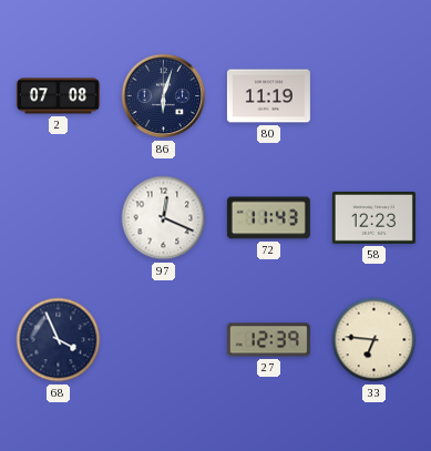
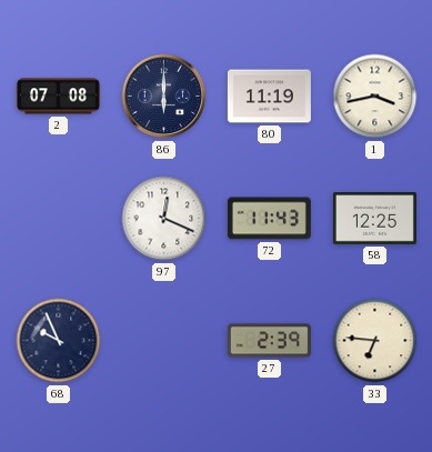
86: 6:03 -> 6:00 (164, 97)
1: none -> 3:43 (375, 97)
58: 12:23 -> 12:25 (374, 219)
68: 3:56 -> 9:56 (59, 341)
27: 12:39 -> 2:39 (269, 341)
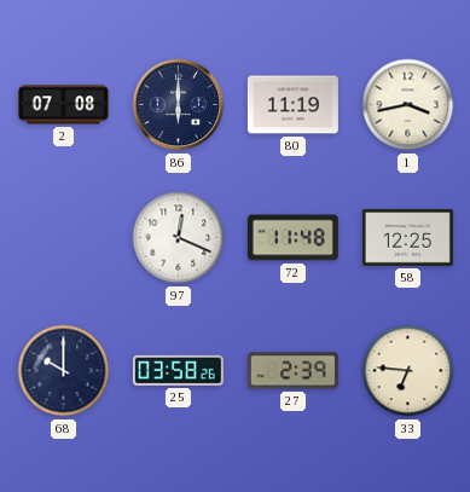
72: 11:43 -> 11:48 (292, 238)
68: 9:56 -> 10:00 (64, 371)
25: none -> 03:58 (178, 370)
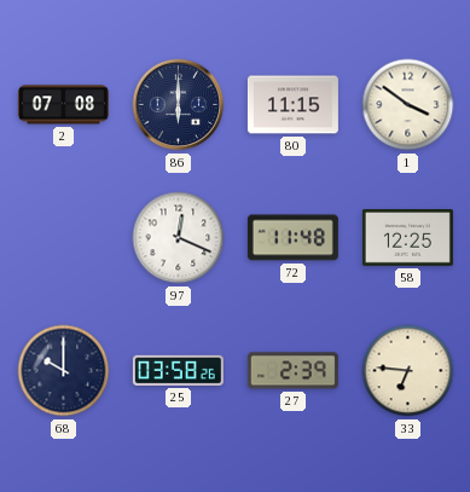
80: 11:19 -> 11:15 (292, 105)
1: 3:43 -> 3:51 (408, 105)
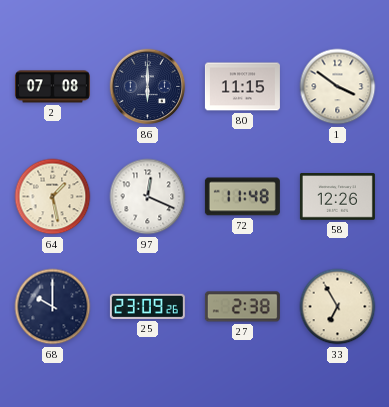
64: none -> 1:28 (53, 197)
58: 12:25 -> 12:26 (337, 197)
25: 03:58 -> 23:09 (147, 306)
27: 2:39 -> 2:38 (242, 307)
33: 6:46 -> 6:55 (338, 307)
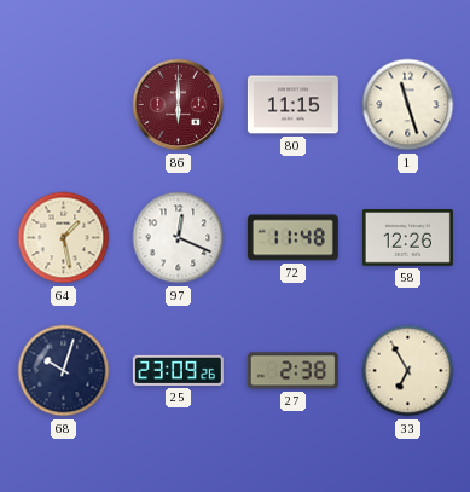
2: 07:08 -> none (52, 87)
86 dial: navy -> burgundy (179, 105)
1: 3:51 -> 11:27 (408, 105)
68: 10:00 -> 10:03 (64, 371)
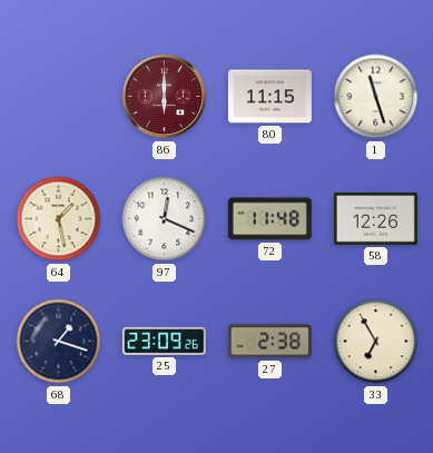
68: 10:03 -> 1:18 (59, 342)
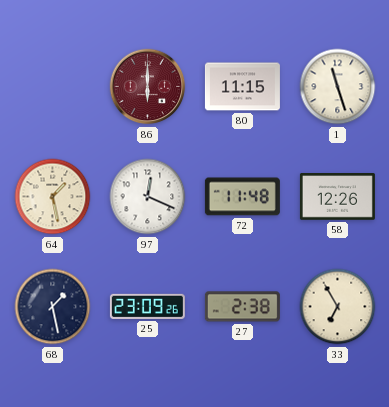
68: 1:18 -> 1:28 (53, 307)
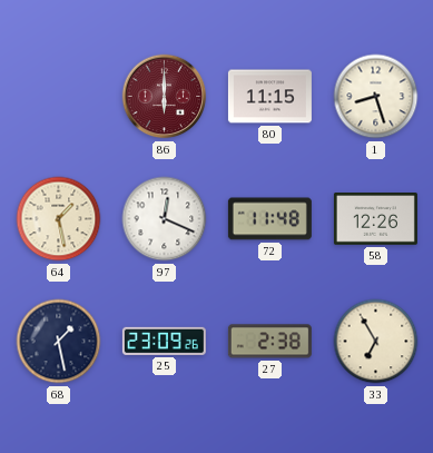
1: 11:27 -> 8:27 (376, 97)
